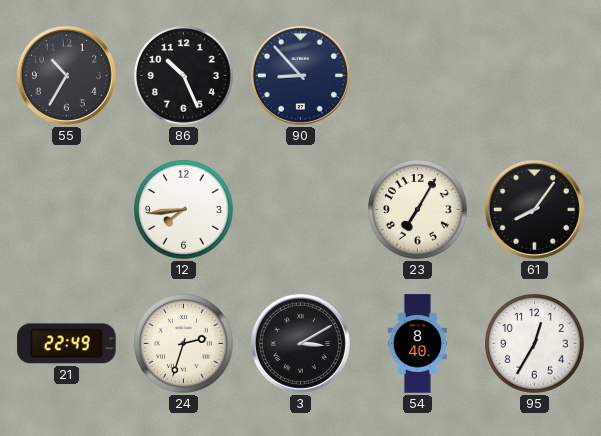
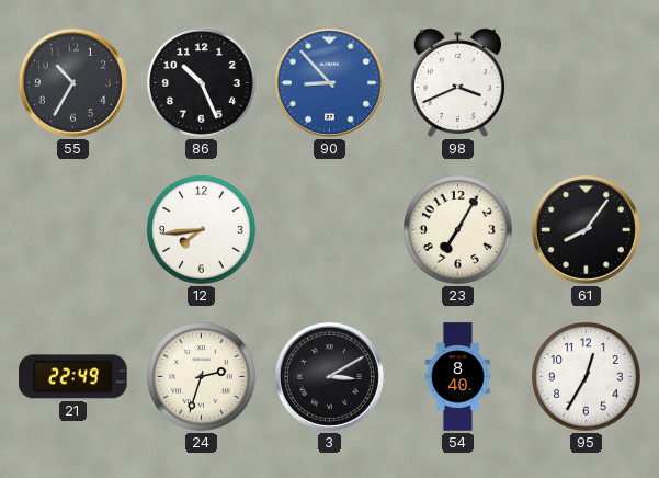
90 dial: navy -> blue (329, 82)
98: none -> 3:41 (457, 83)
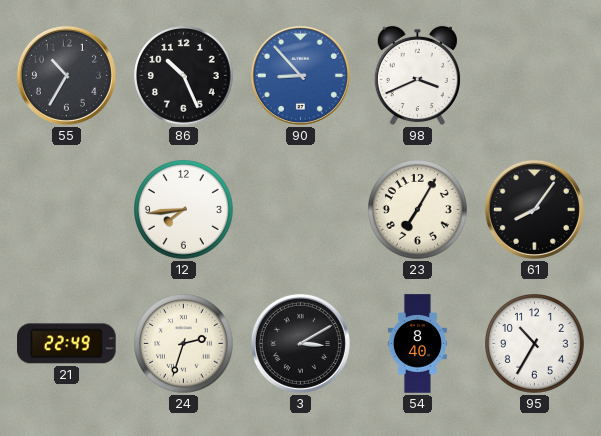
95: 12:35 -> 10:35 (535, 344)
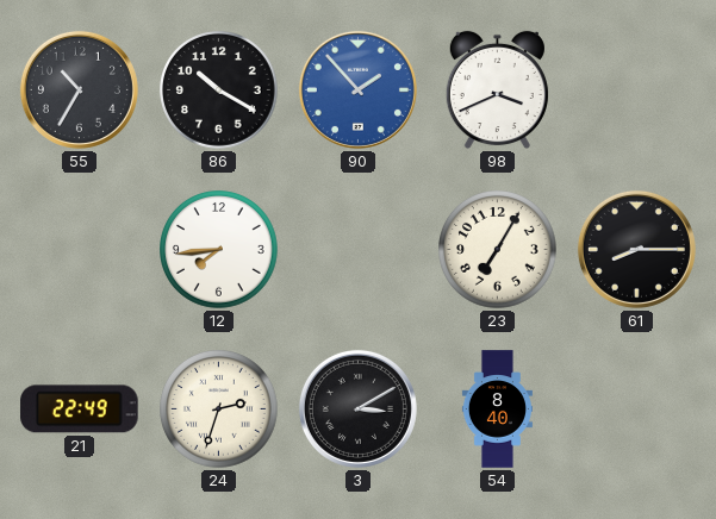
86: 10:26 -> 10:20 (219, 90)
90: 8:53 -> 1:53 (357, 89)
61: 8:06 -> 8:15 (636, 249)
95: 10:35 -> none (535, 344)
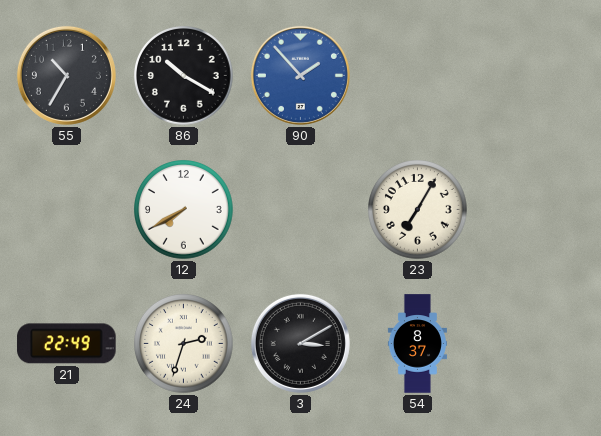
98: 3:41 -> none (497, 90)
12: 7:44 -> 7:40 (184, 210)
61: 8:15 -> none (636, 249)
54: 8:40 -> 8:37 (417, 344)
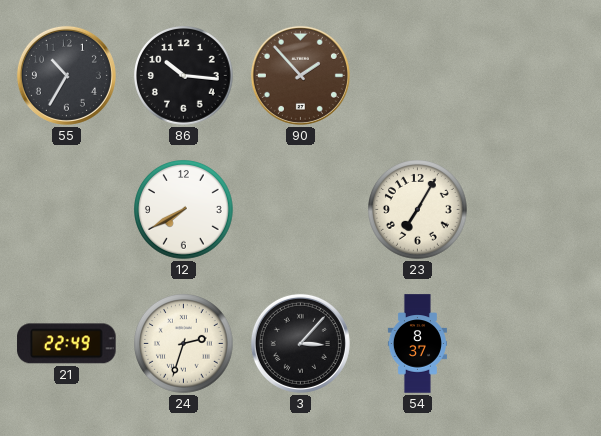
86: 10:20 -> 10:16 (184, 76)
90 dial: blue -> brown (300, 75)
3: 3:10 -> 3:07 (300, 343)
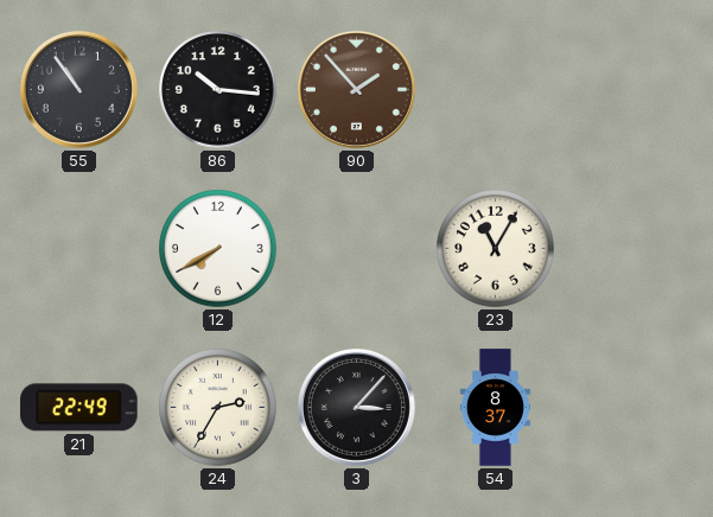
55: 10:35 -> 10:54 (78, 89)
23: 7:05 -> 11:05 (496, 249)
24: 2:33 -> 2:35 (218, 408)
